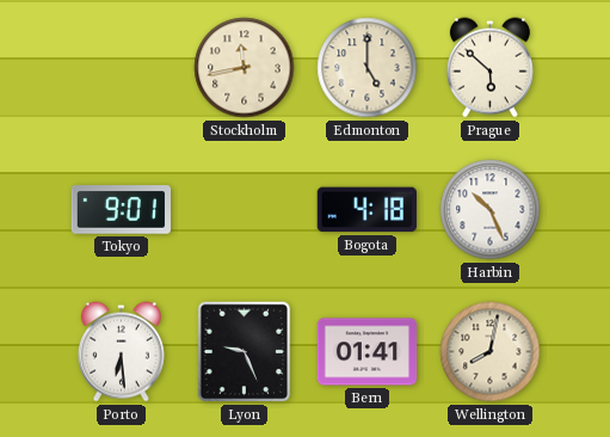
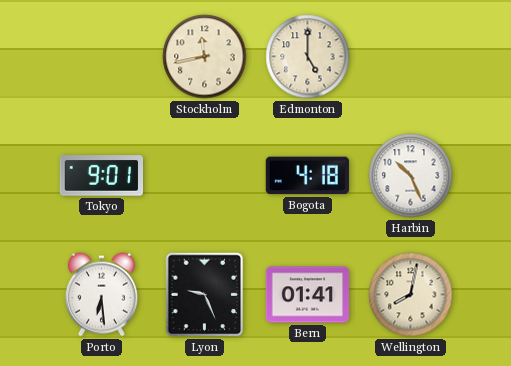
Prague: 5:52 -> none (489, 68)
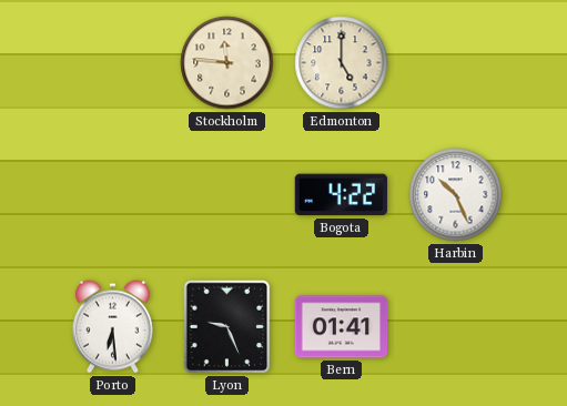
Stockholm: 11:43 -> 11:46 (227, 63)
Tokyo: 9:01 -> none (101, 176)
Bogota: 4:18 -> 4:22 (341, 195)
Wellington: 8:02 -> none (411, 295)
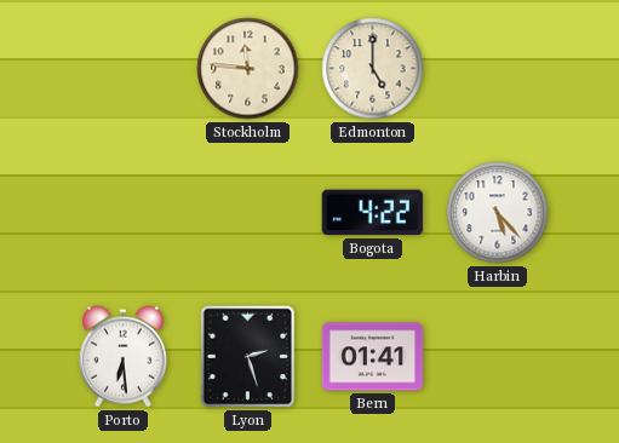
Harbin: 10:26 -> 5:23 (498, 213)
Lyon: 9:26 -> 2:27 (248, 357)
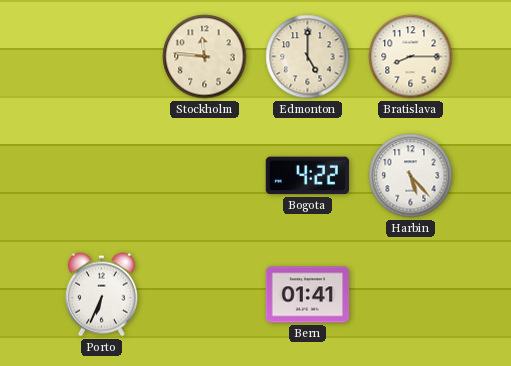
Bratislava: none -> 8:15 (411, 57)
Porto: 6:29 -> 6:34 (101, 295)
Lyon: 2:27 -> none (248, 357)
